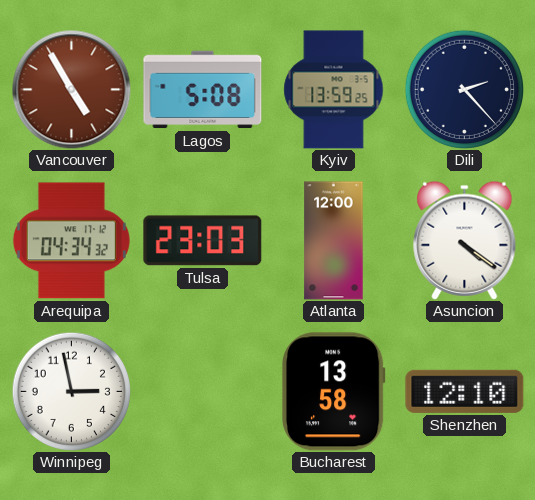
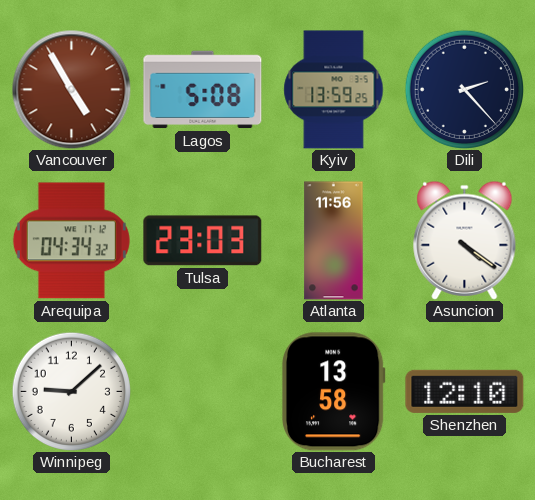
Atlanta: 12:00 -> 11:56 (334, 241)
Winnipeg: 2:58 -> 9:08 (71, 391)
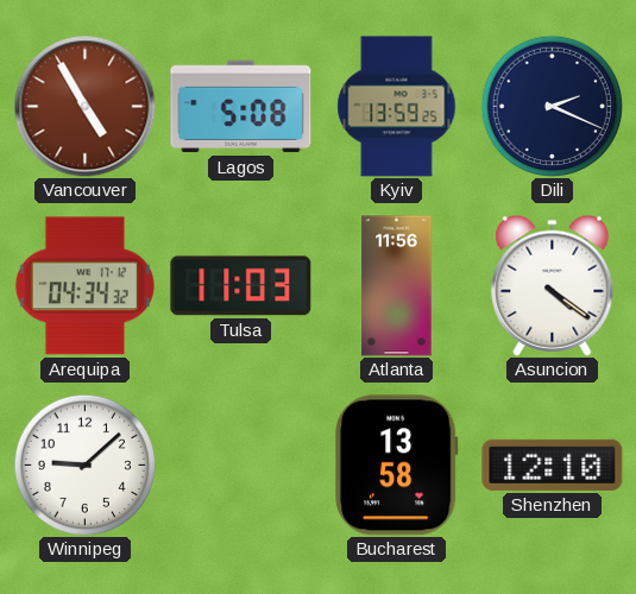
Dili: 2:23 -> 2:19 (552, 106)
Tulsa: 23:03 -> 11:03 (241, 286)
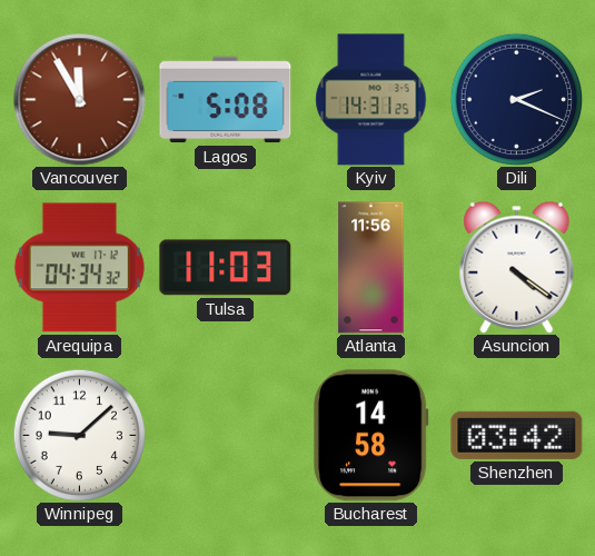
Vancouver: 4:55 -> 11:55 (80, 100)
Kyiv: 13:59 -> 14:31 (371, 100)
Bucharest: 13:58 -> 14:58 (370, 436)
Shenzhen: 12:10 -> 03:42 (517, 435)
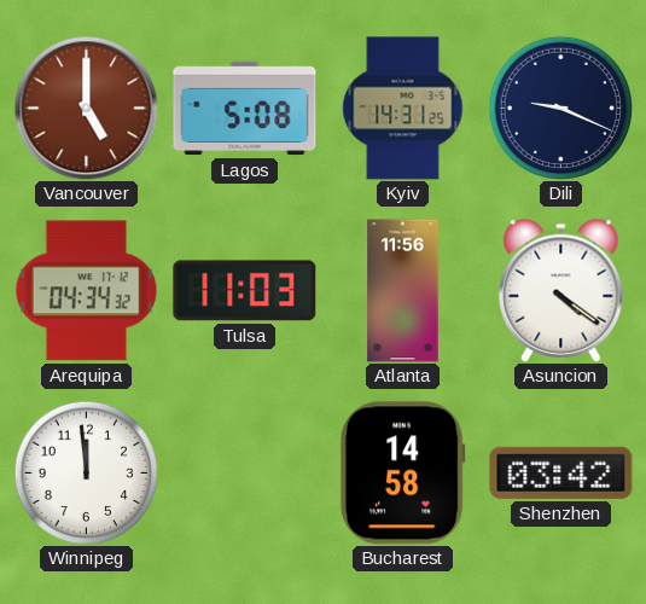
Vancouver: 11:55 -> 5:00 (87, 109)
Dili: 2:19 -> 9:19 (560, 108)
Winnipeg: 9:08 -> 11:59 (86, 472)
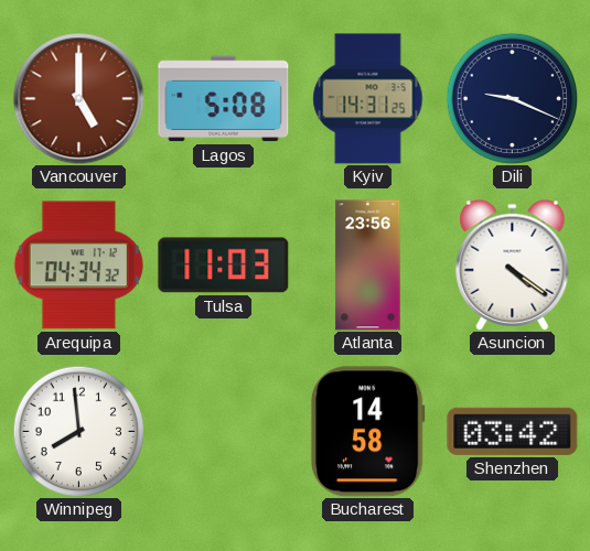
Atlanta: 11:56 -> 23:56 (368, 266)
Winnipeg: 11:59 -> 7:59 (78, 431)
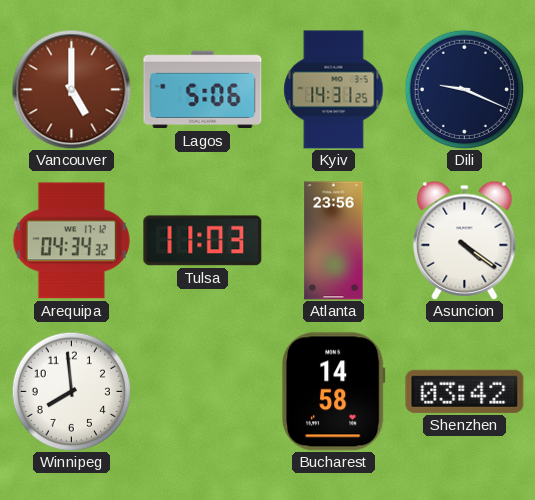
Lagos: 5:08 -> 5:06 (203, 90)
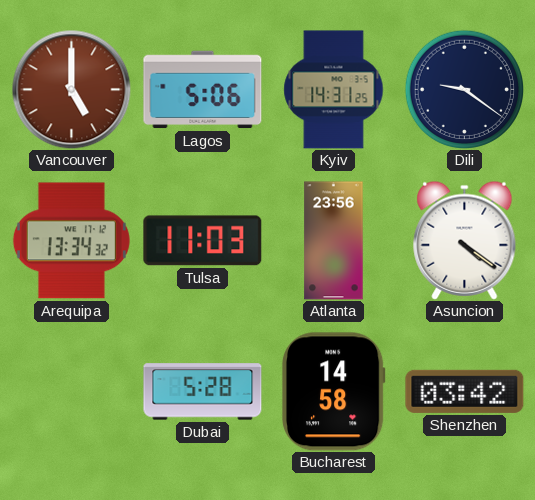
Dili: 9:19 -> 9:21 (464, 89)
Arequipa: 04:34 -> 13:34 (71, 241)
Winnipeg: 7:59 -> none (71, 391)
Dubai: none -> 5:28 (203, 392)
